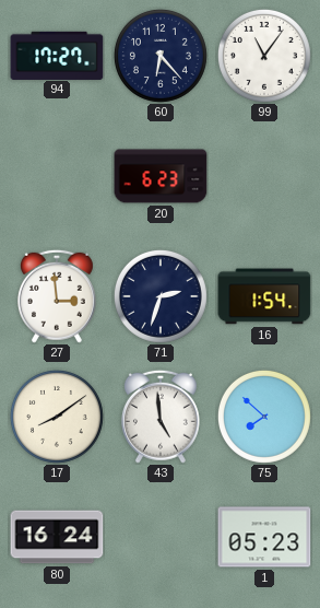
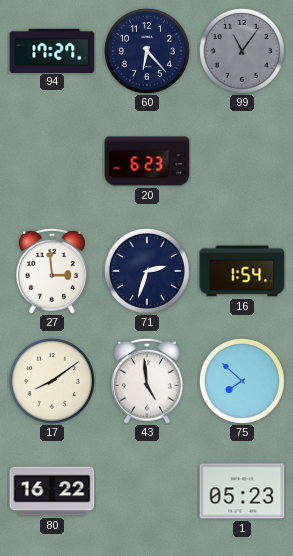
99 dial: white -> grey (242, 51)
80: 16:24 -> 16:22 (52, 491)
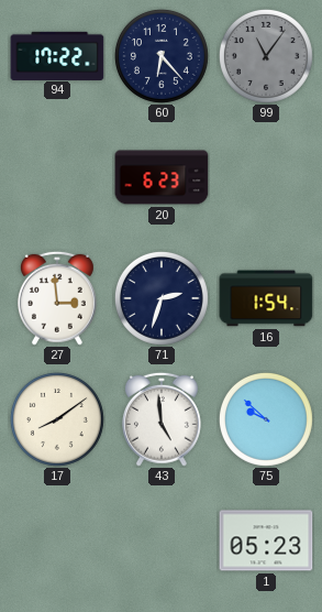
94: 17:27 -> 17:22 (57, 55)
75: 7:52 -> 9:52 (266, 419)
80: 16:22 -> none (52, 491)
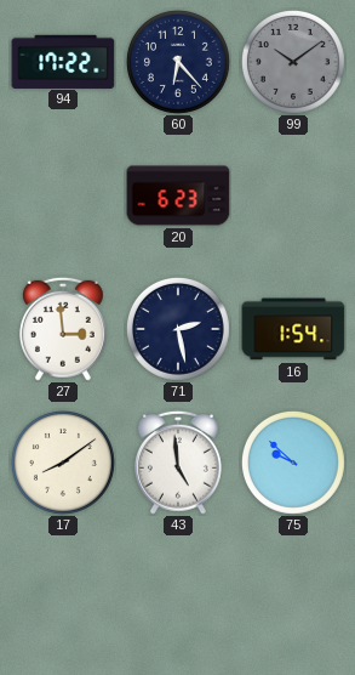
99: 11:06 -> 10:09 (293, 62)
71: 2:33 -> 2:28 (178, 329)
1: 05:23 -> none (266, 540)
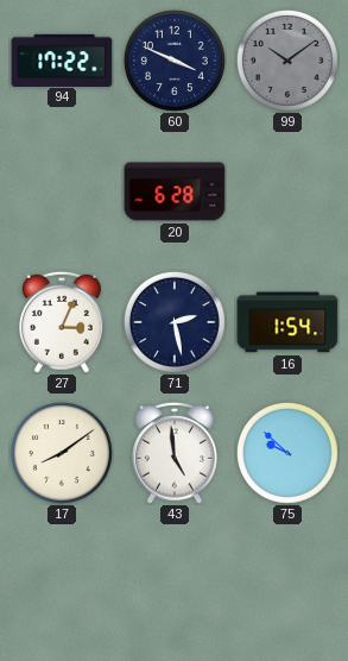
60: 6:23 -> 3:49 (175, 61)
20: 6:23 -> 6:28 (175, 191)
27: 2:59 -> 3:04 (62, 322)
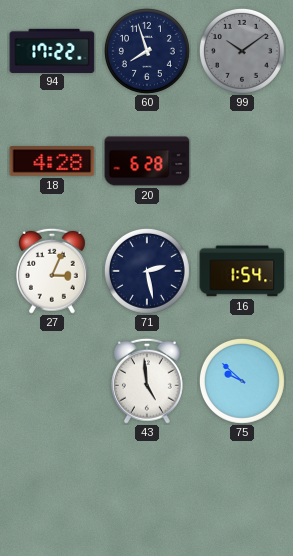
60: 3:49 -> 7:57 (147, 51)
18: none -> 4:28 (52, 161)
17: 8:09 -> none (62, 453)
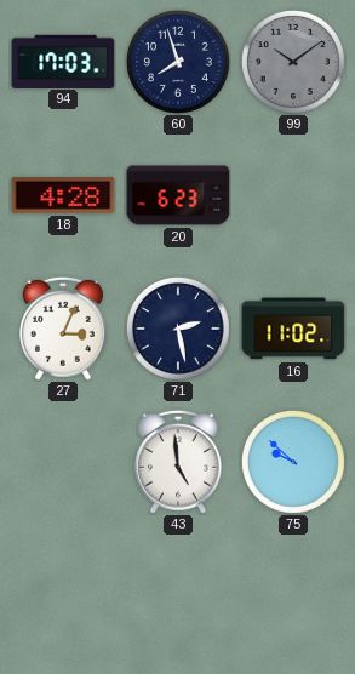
94: 17:22 -> 17:03 (63, 61)
20: 6:28 -> 6:23 (178, 195)
16: 1:54 -> 11:02 (293, 329)
